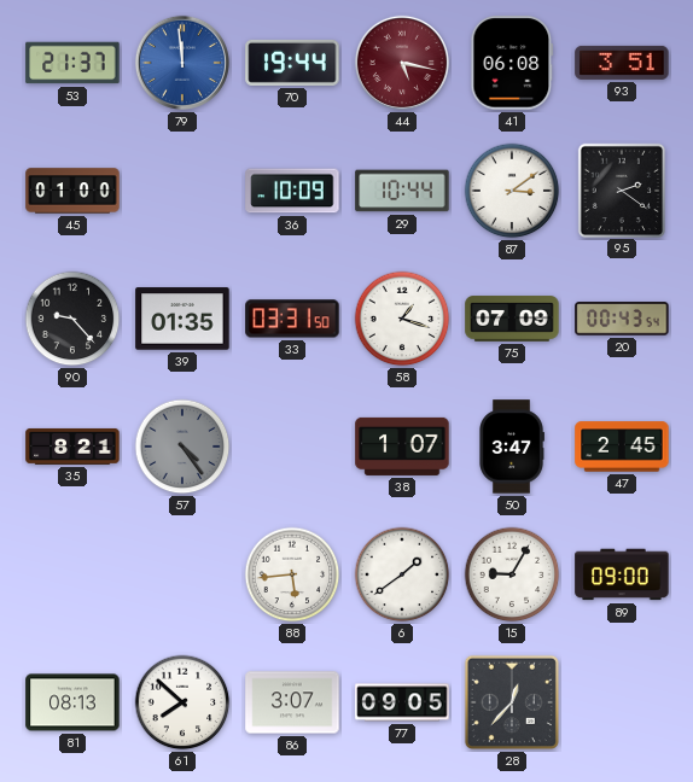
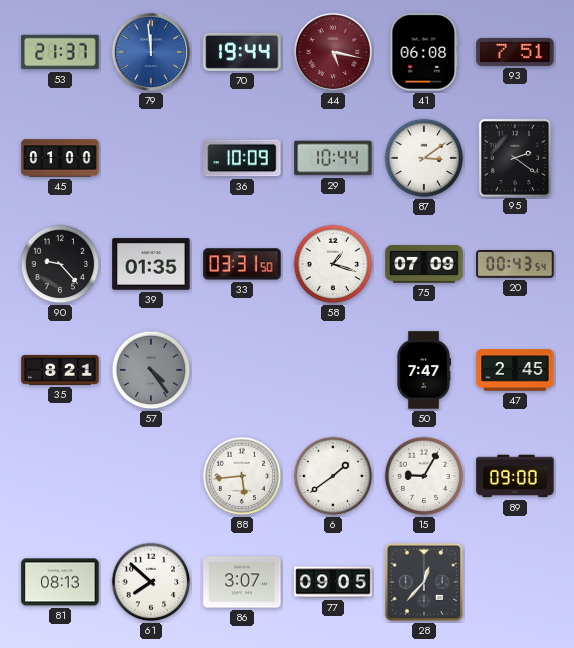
93: 3:51 -> 7:51 (515, 52)
38: 1:07 -> none (402, 447)
50: 3:47 -> 7:47 (424, 370)
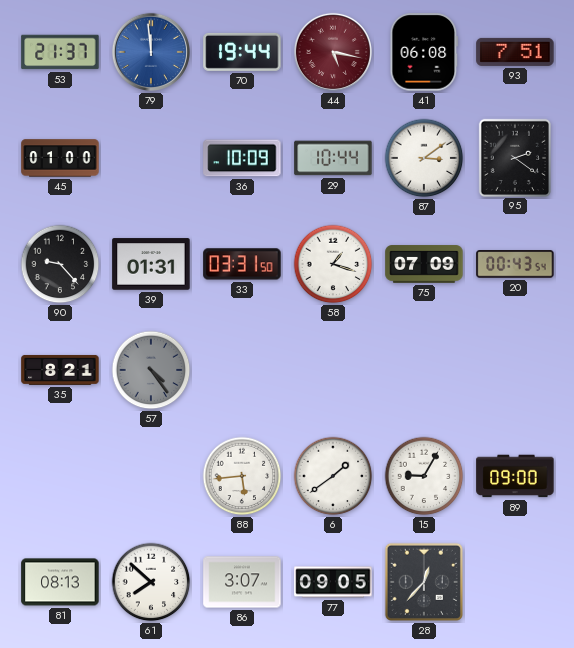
39: 01:35 -> 01:31 (151, 264)
50: 7:47 -> none (424, 370)
47: 2:45 -> none (515, 370)
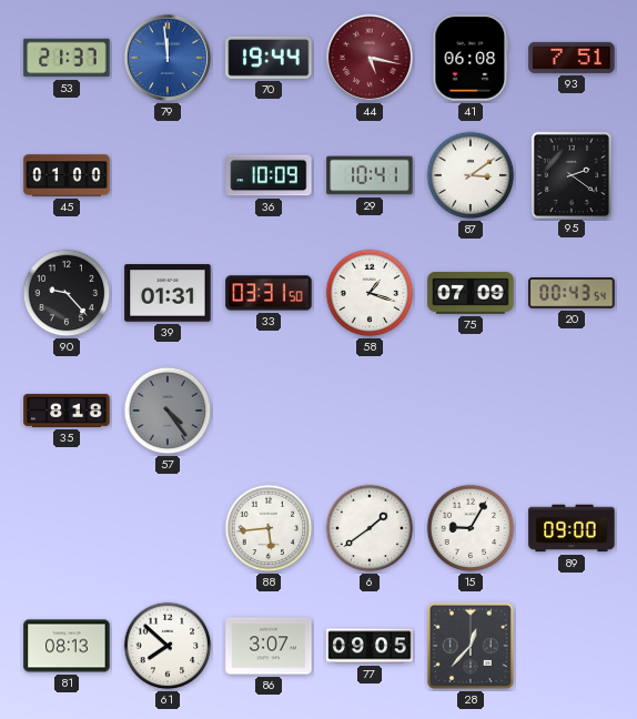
29: 10:44 -> 10:41 (370, 175)
35: 8:21 -> 8:18 (67, 411)
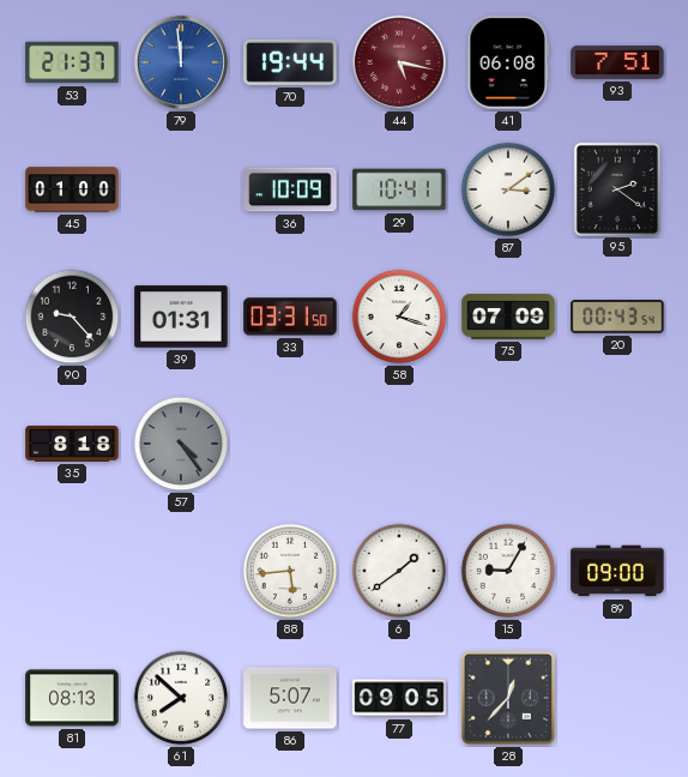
86: 3:07 -> 5:07 (290, 698)
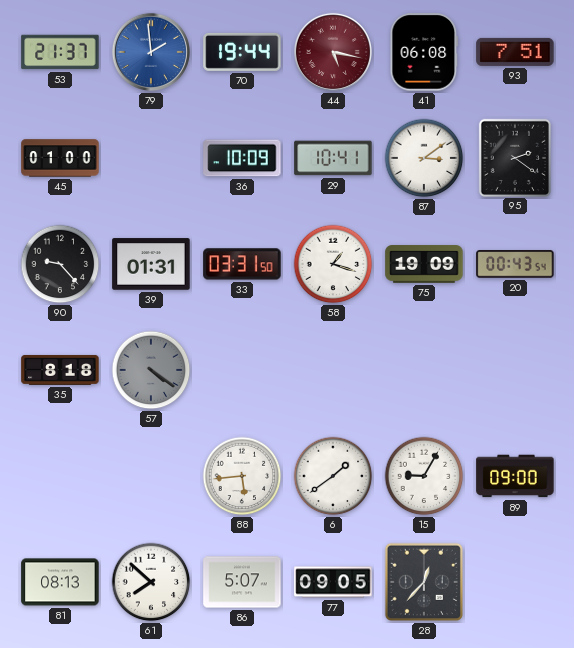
79: 11:59 -> 1:59 (151, 52)
75: 07:09 -> 19:09 (424, 264)
57: 4:24 -> 4:21 (151, 370)
